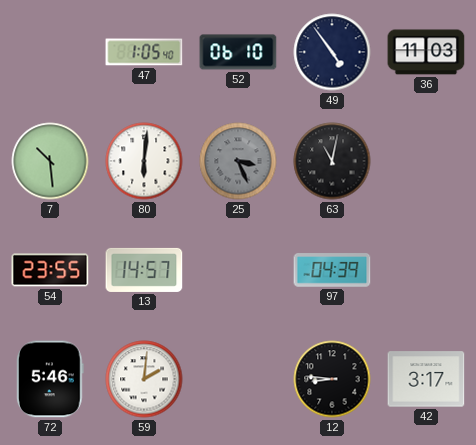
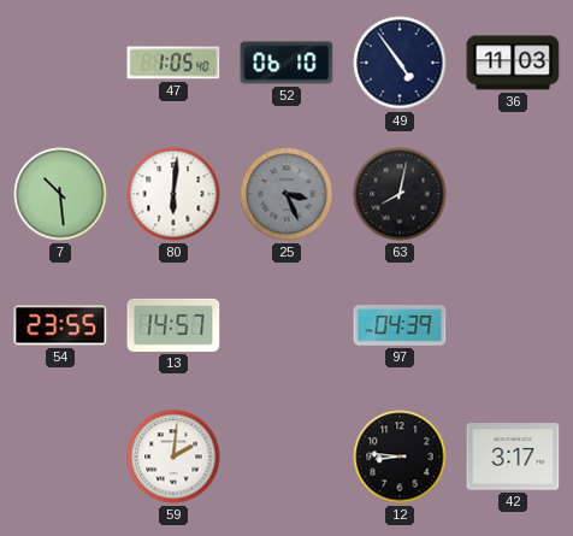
63: 11:02 -> 8:02 (400, 194)
72: 5:46 -> none (50, 379)
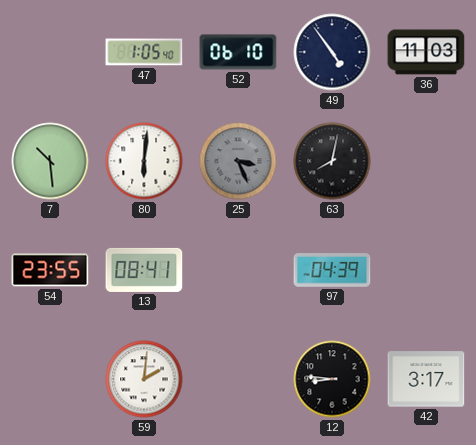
13: 14:57 -> 08:41 (144, 270)
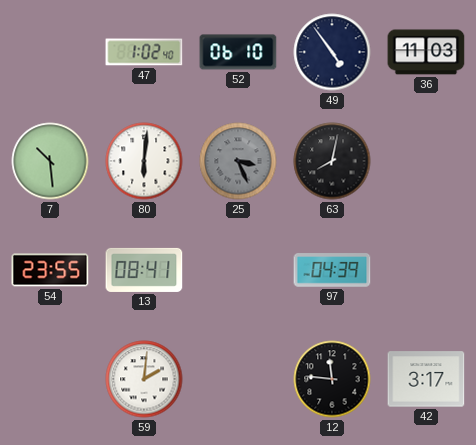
47: 1:05 -> 1:02 (144, 52)
12: 8:46 -> 11:46 (332, 379)
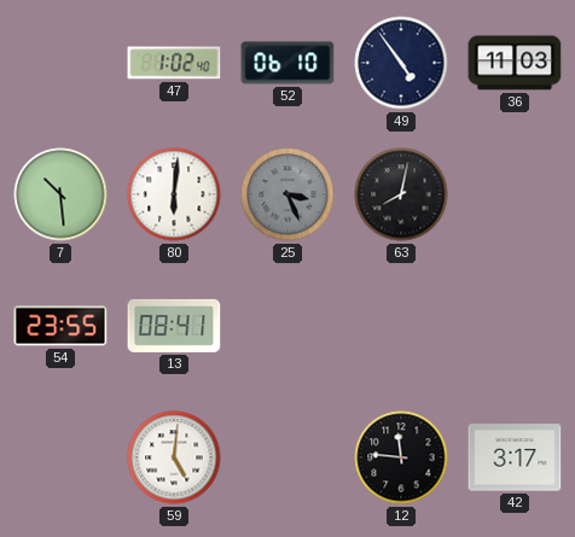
97: 04:39 -> none (332, 270)
59: 2:01 -> 5:01 (174, 457)
